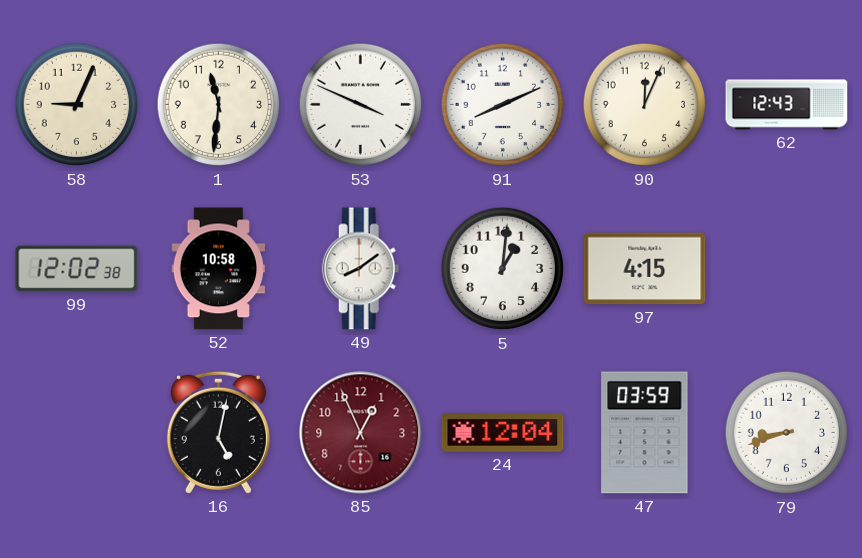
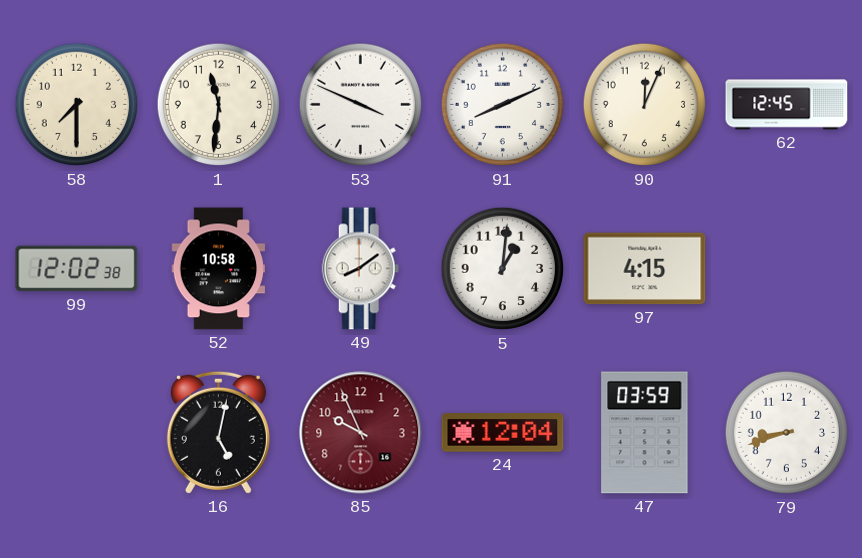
58: 9:04 -> 7:30 (77, 105)
62: 12:43 -> 12:45 (787, 105)
85: 12:56 -> 9:56 (361, 433)
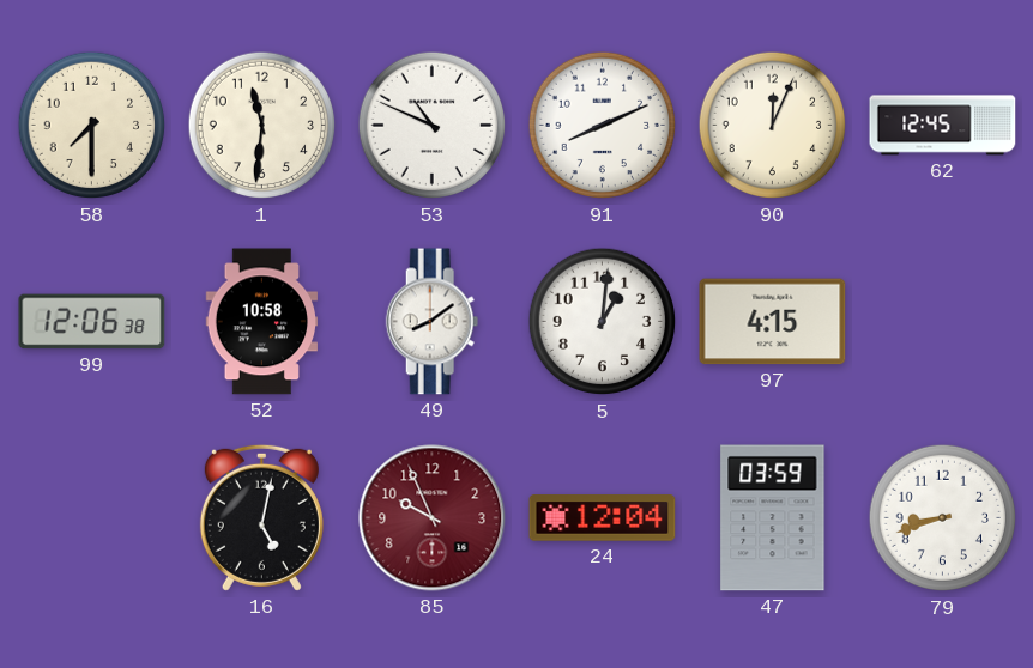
53: 3:49 -> 10:49 (433, 126)
99: 12:02 -> 12:06 (92, 322)
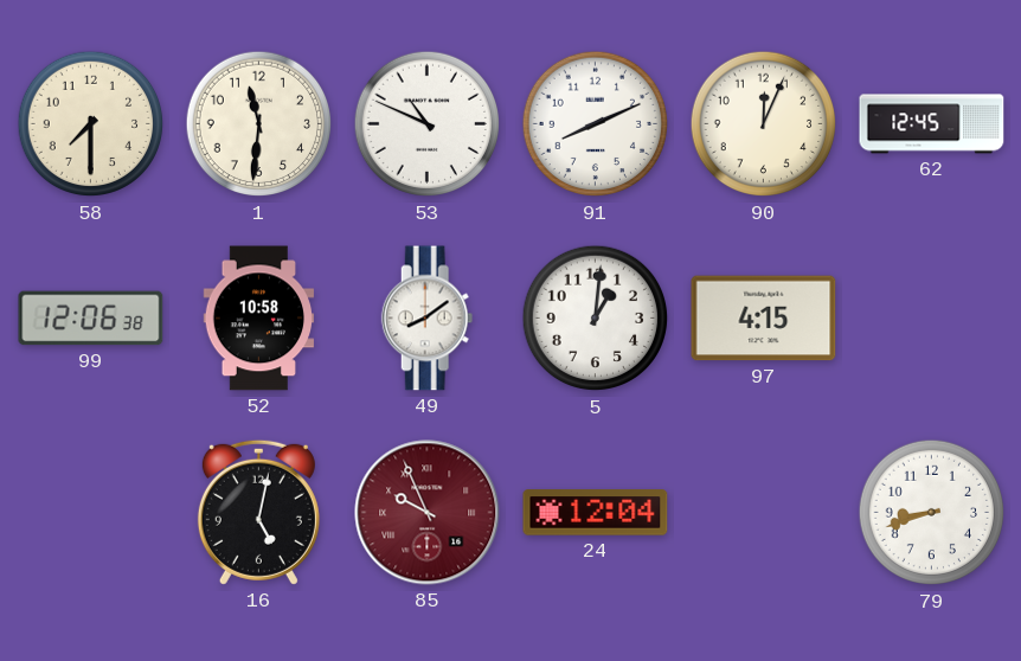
85 numerals: Arabic -> Roman (428, 513)
47: 03:59 -> none (773, 518)
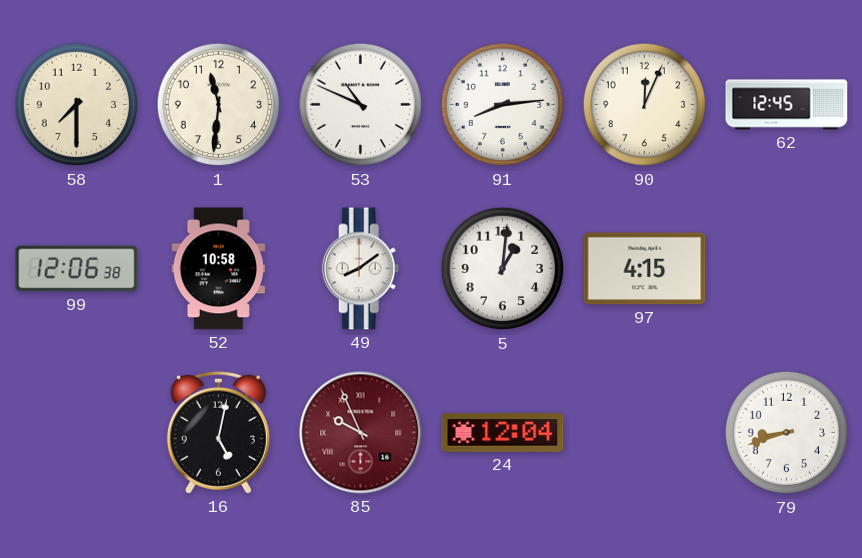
91: 8:11 -> 8:14 (503, 105)
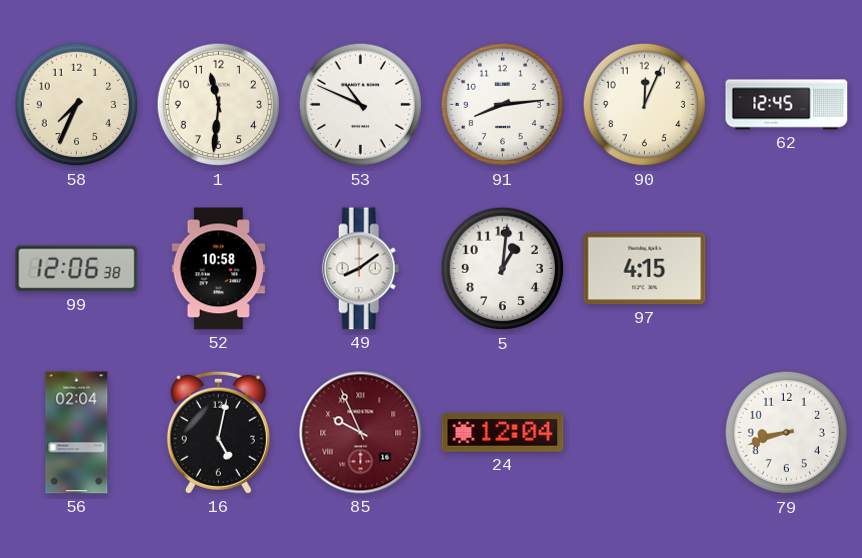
58: 7:30 -> 7:34 (77, 105)
56: none -> 02:04 (77, 433)
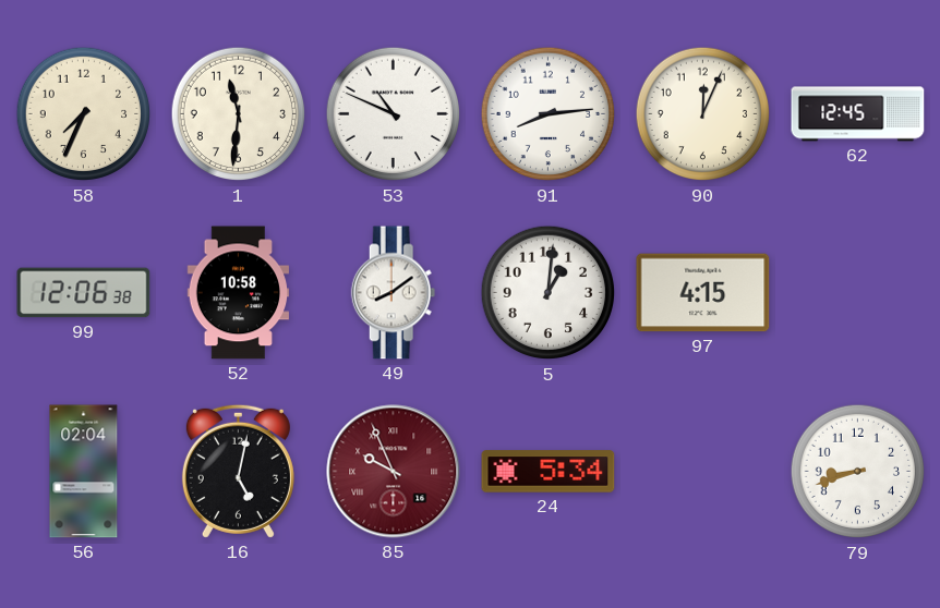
24: 12:04 -> 5:34 (549, 472)
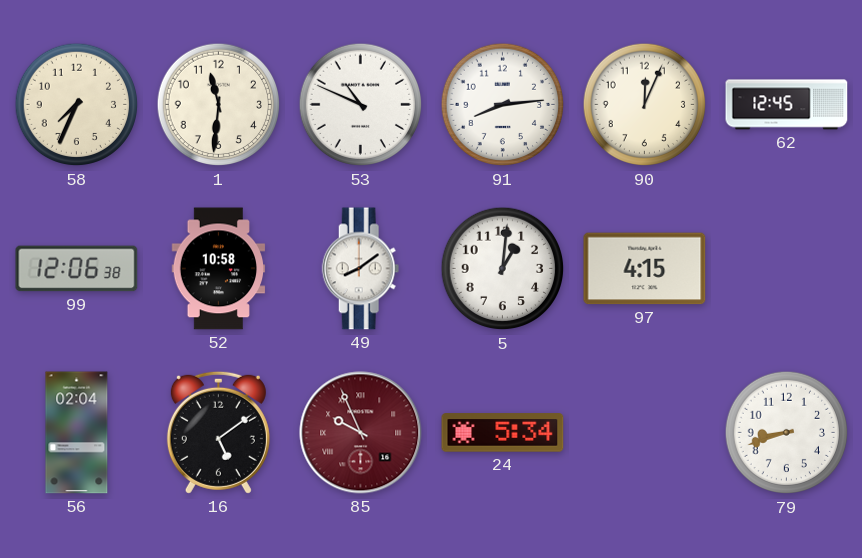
16: 5:02 -> 5:09 (218, 432)
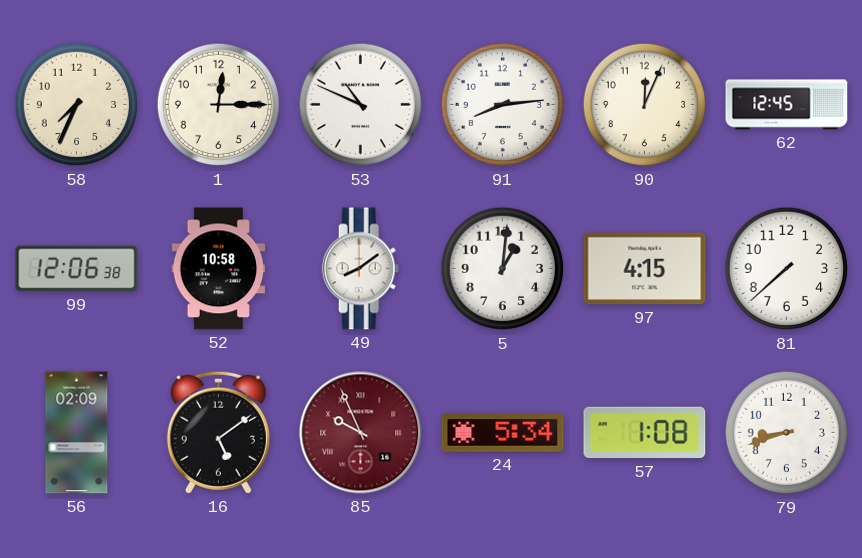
1: 11:31 -> 12:15 (219, 105)
81: none -> 7:38 (787, 269)
56: 02:04 -> 02:09 (77, 433)
57: none -> 1:08 (645, 433)
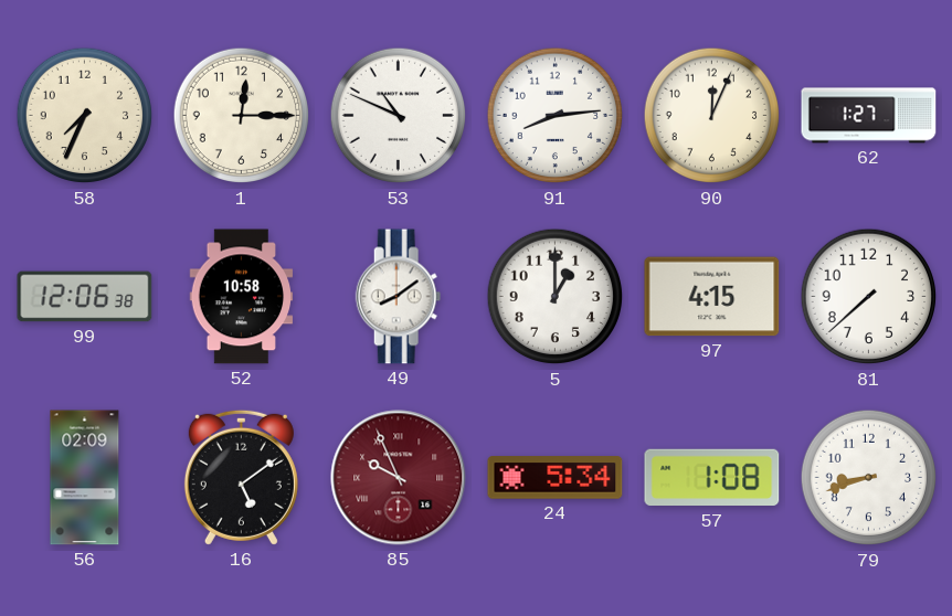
62: 12:45 -> 1:27 (869, 116)
5: 1:01 -> 1:00 (556, 297)
